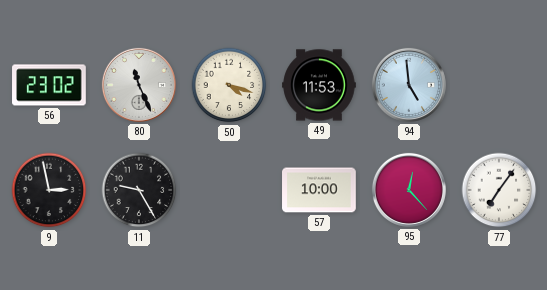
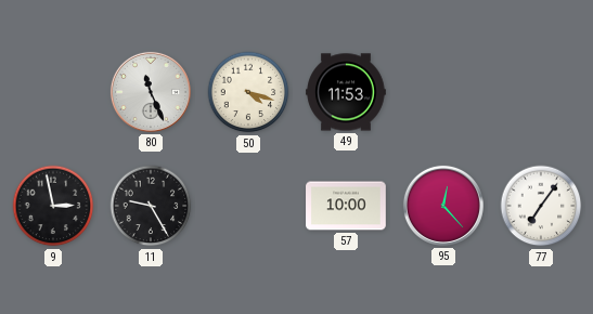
56: 23:02 -> none (49, 85)
94: 4:59 -> none (409, 85)
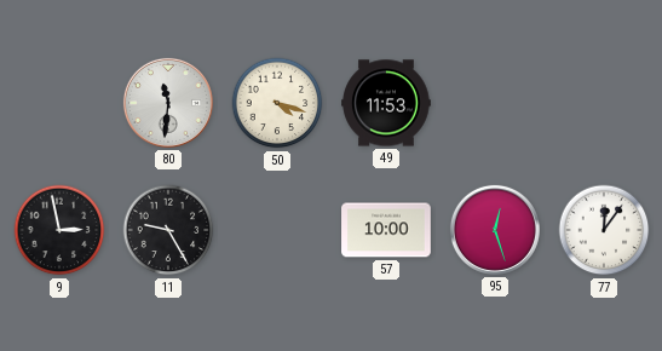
80: 11:26 -> 11:31 (168, 103)
95: 12:23 -> 12:27 (495, 230)
77: 7:06 -> 12:06 (604, 230)
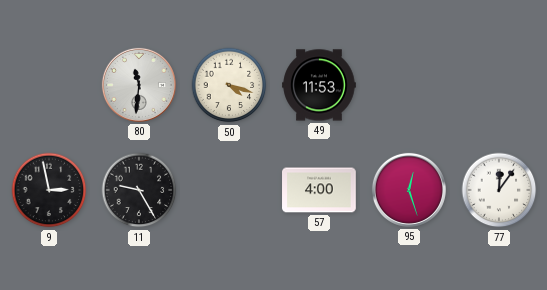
57: 10:00 -> 4:00 (319, 190)
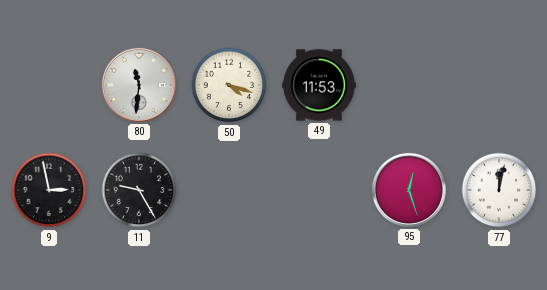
57: 4:00 -> none (319, 190)
77: 12:06 -> 12:02 (499, 190)
